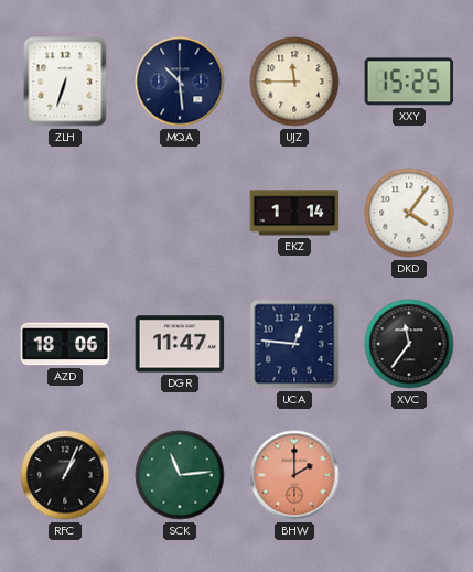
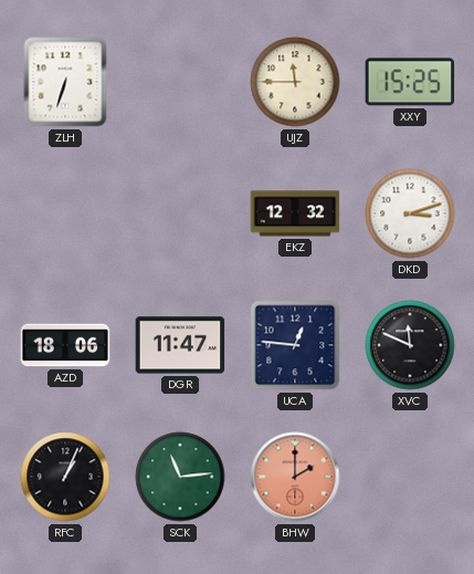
MQA: 10:29 -> none (180, 82)
EKZ: 1:14 -> 12:32 (295, 213)
DKD: 4:06 -> 3:12 (410, 213)
XVC: 11:36 -> 11:49 (410, 345)
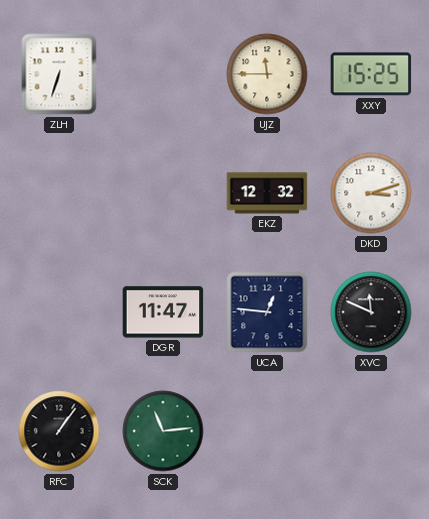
AZD: 18:06 -> none (65, 345)
RFC: 1:04 -> 1:06 (59, 431)
BHW: 2:00 -> none (295, 477)
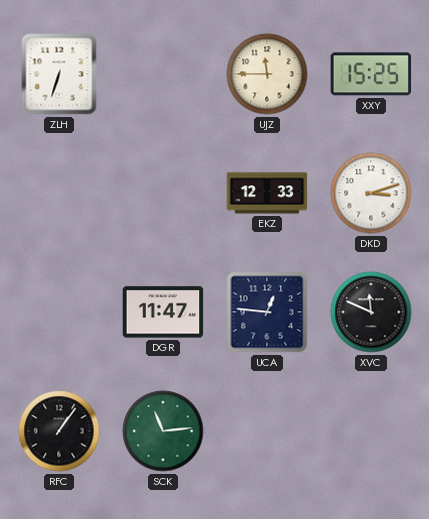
EKZ: 12:32 -> 12:33 (267, 193)
